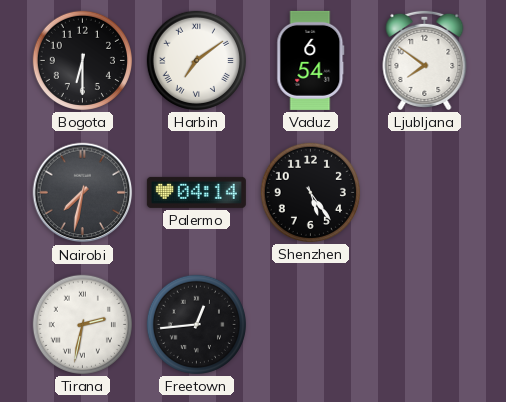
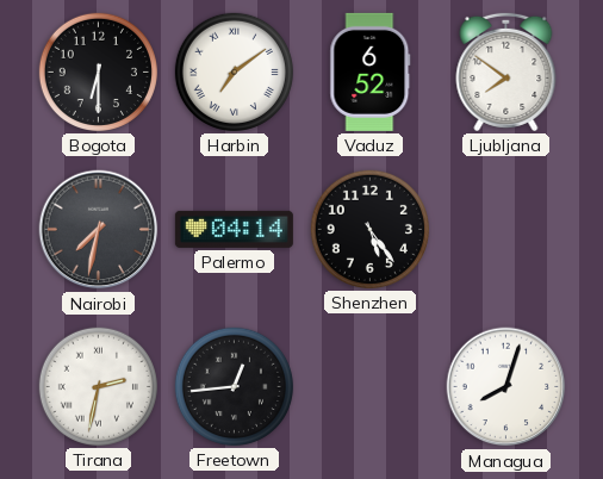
Vaduz: 6:54 -> 6:52 (371, 71)
Managua: none -> 8:03 (506, 387)
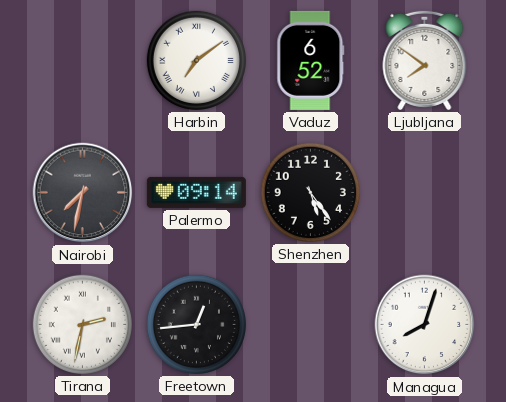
Bogota: 6:30 -> none (98, 71)
Palermo: 04:14 -> 09:14 (196, 192)
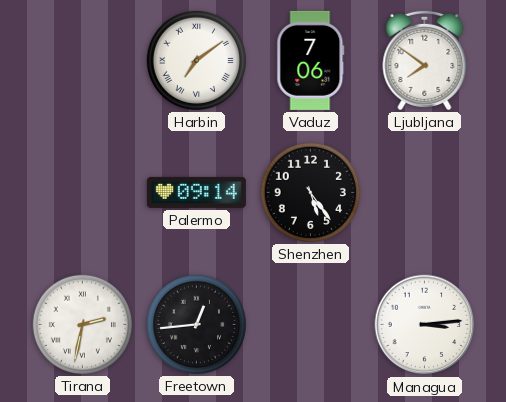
Vaduz: 6:52 -> 7:06 (311, 60)
Nairobi: 7:32 -> none (83, 193)
Managua: 8:03 -> 3:14 (425, 325)
